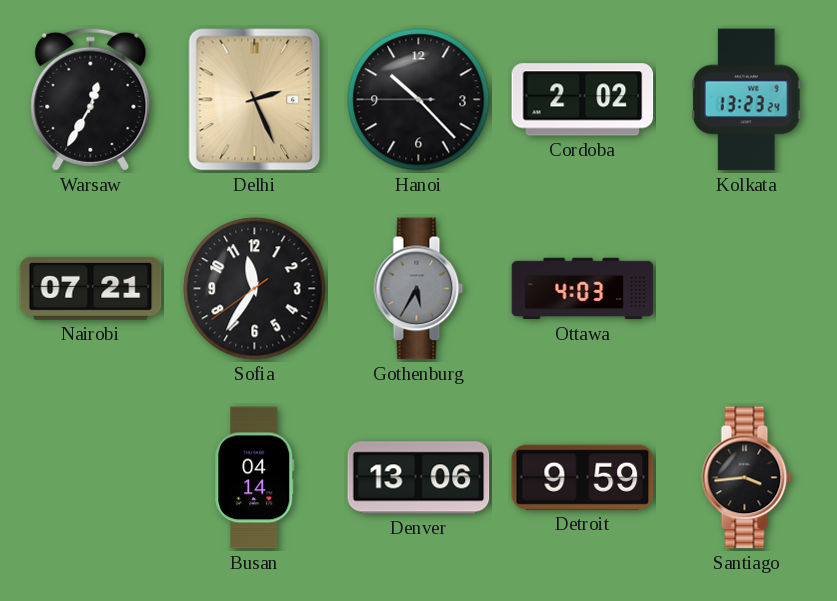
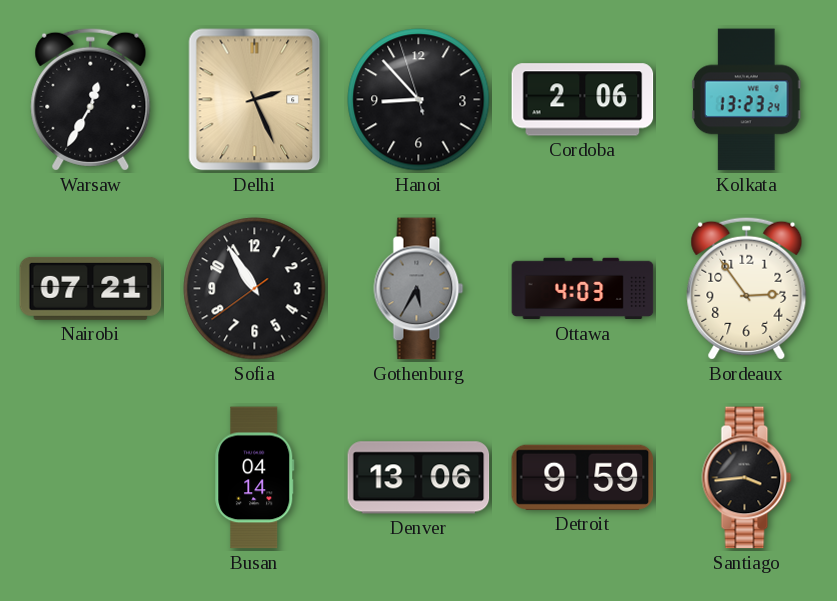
Hanoi: 10:22 -> 8:52 (419, 100)
Cordoba: 2:02 -> 2:06 (583, 100)
Sofia: 11:35 -> 10:54 (255, 289)
Bordeaux: none -> 2:54 (747, 288)
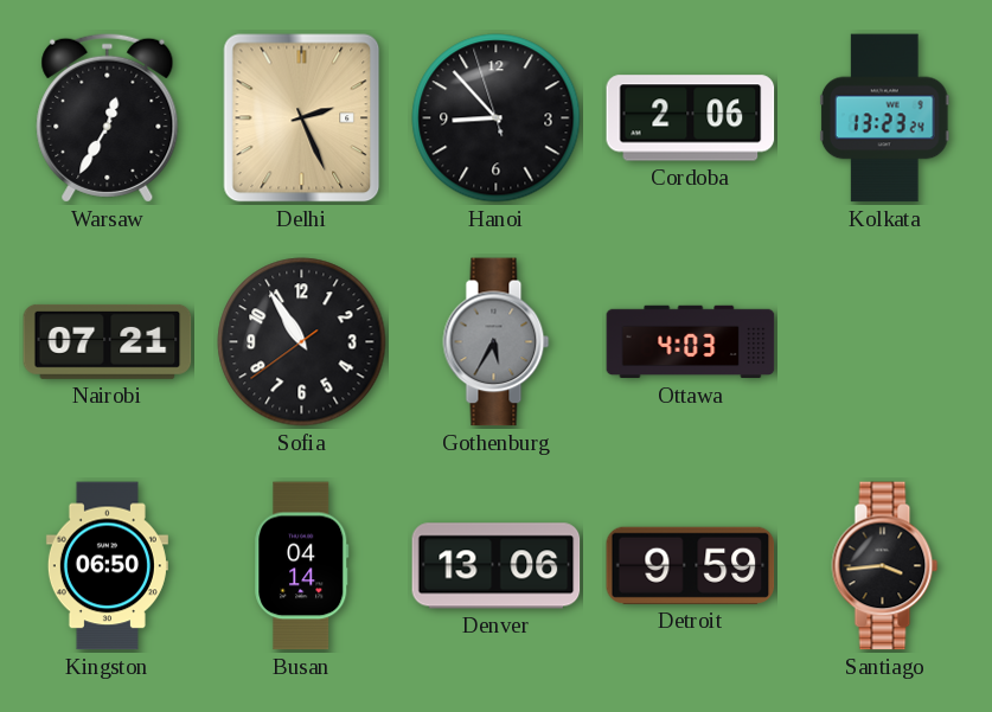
Bordeaux: 2:54 -> none (747, 288)
Kingston: none -> 06:50 (107, 566)
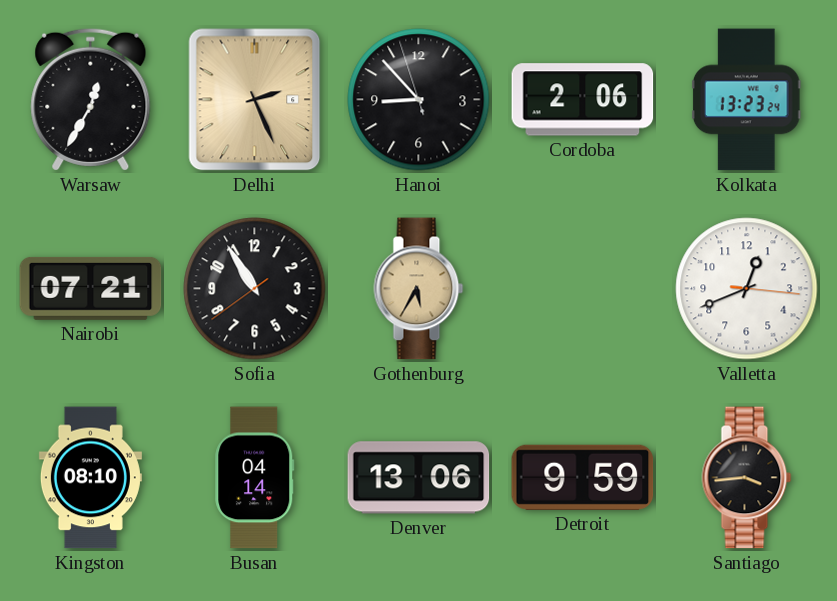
Gothenburg dial: grey -> champagne (419, 289)
Ottawa: 4:03 -> none (691, 342)
Valletta: none -> 12:41 (747, 289)
Kingston: 06:50 -> 08:10 (90, 478)
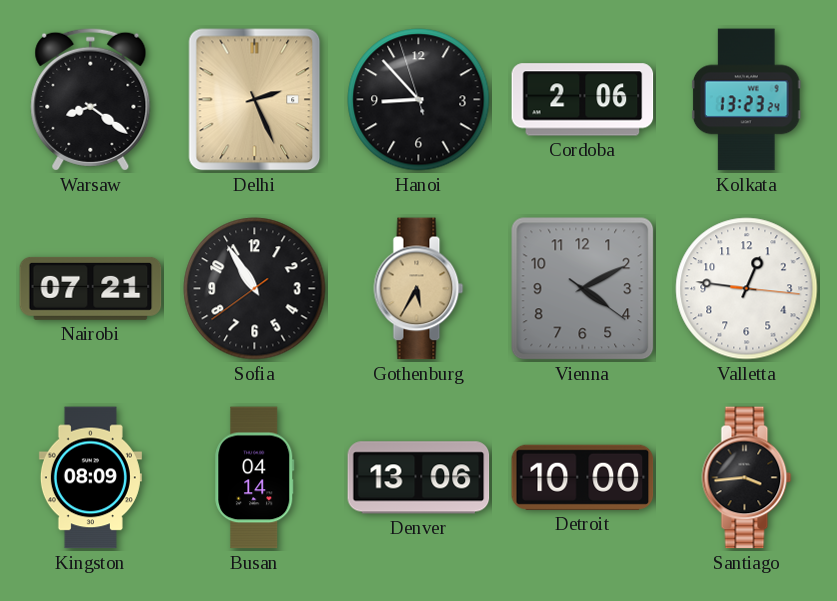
Warsaw: 12:35 -> 8:21 (91, 99)
Vienna: none -> 4:10 (583, 289)
Valletta: 12:41 -> 12:46 (747, 289)
Kingston: 08:10 -> 08:09 (90, 478)
Detroit: 9:59 -> 10:00 (583, 477)
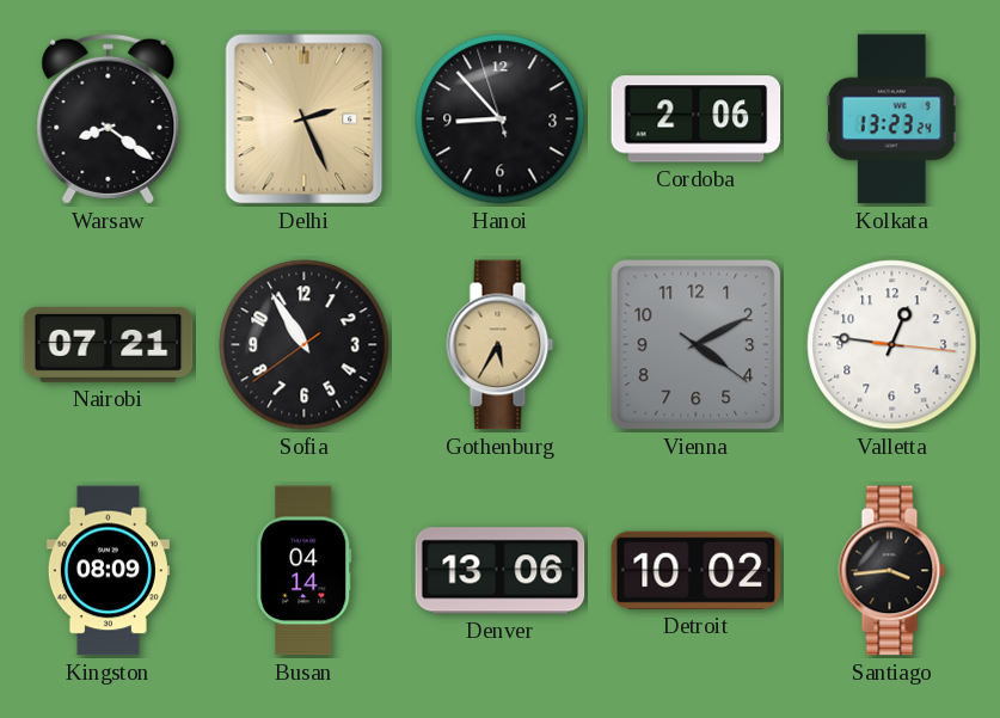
Detroit: 10:00 -> 10:02 (697, 570)
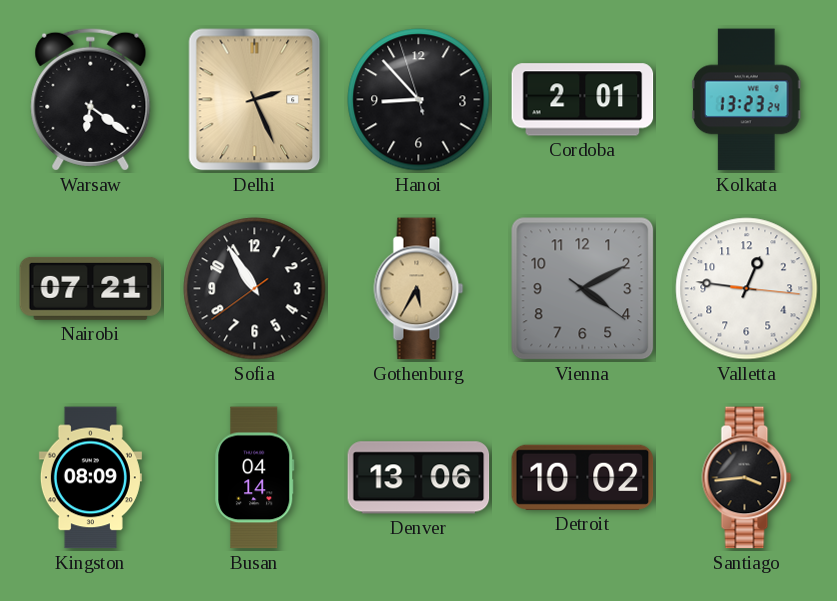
Warsaw: 8:21 -> 6:21 (91, 99)
Cordoba: 2:06 -> 2:01 (583, 100)
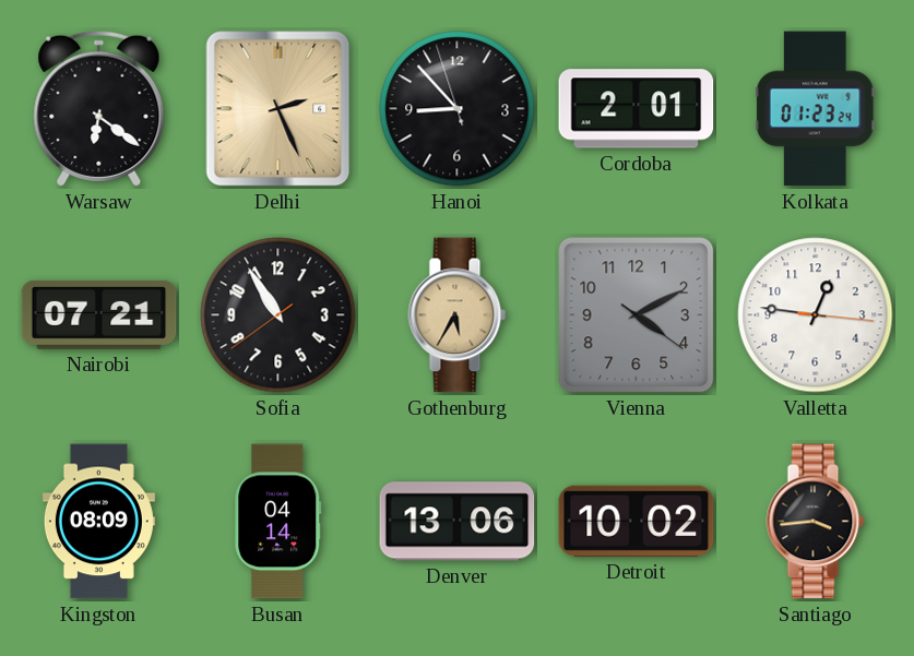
Kolkata: 13:23 -> 01:23 (815, 109)
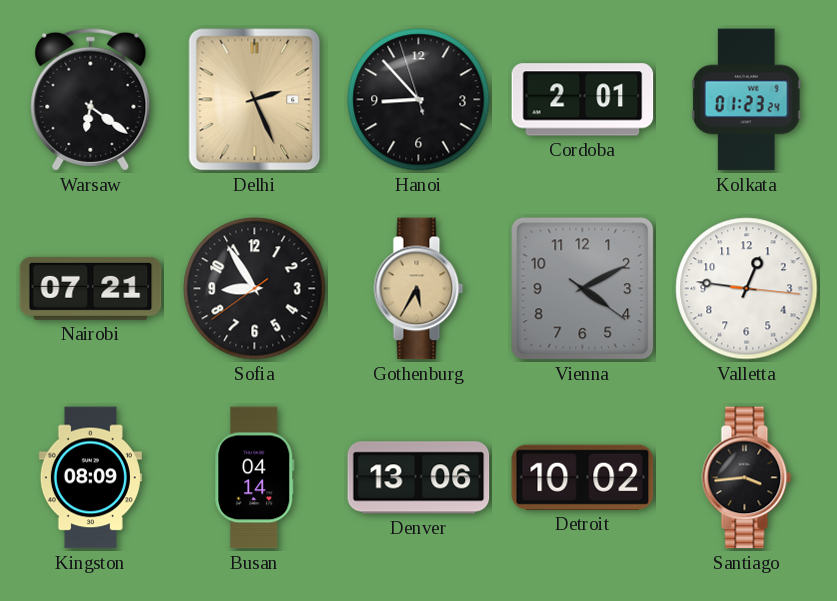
Sofia: 10:54 -> 8:54 (255, 289)
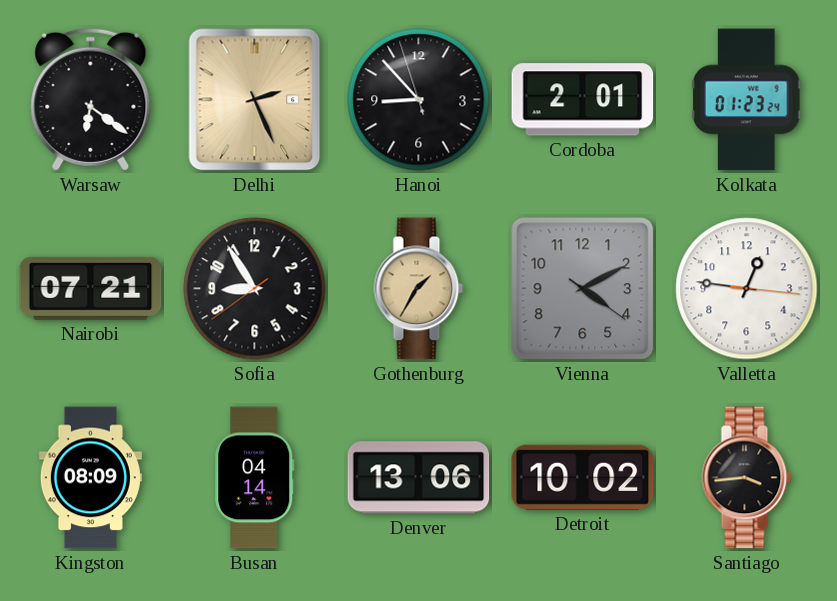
Gothenburg: 5:35 -> 1:35 (419, 289)
